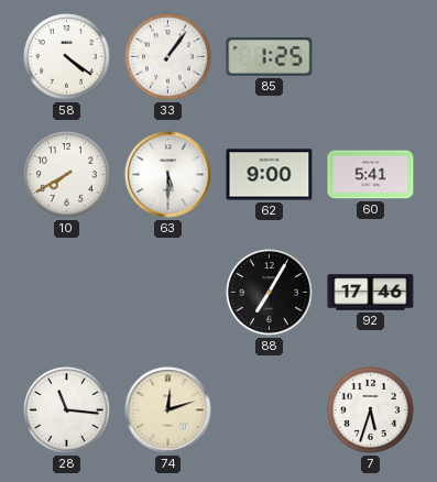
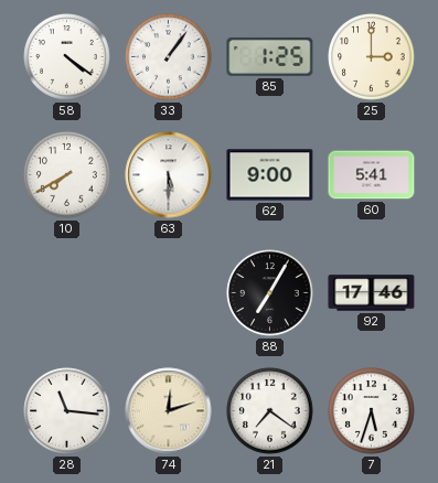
25: none -> 3:00 (372, 57)
21: none -> 7:21 (270, 411)
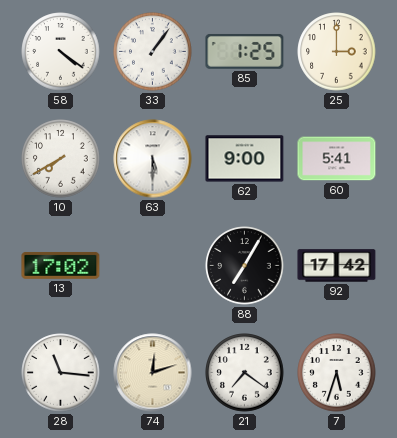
13: none -> 17:02 (61, 265)
92: 17:46 -> 17:42 (337, 266)
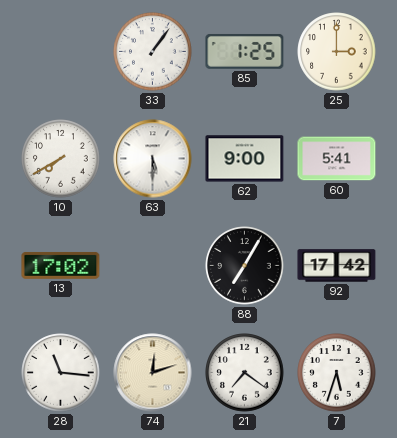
58: 4:21 -> none (61, 52)
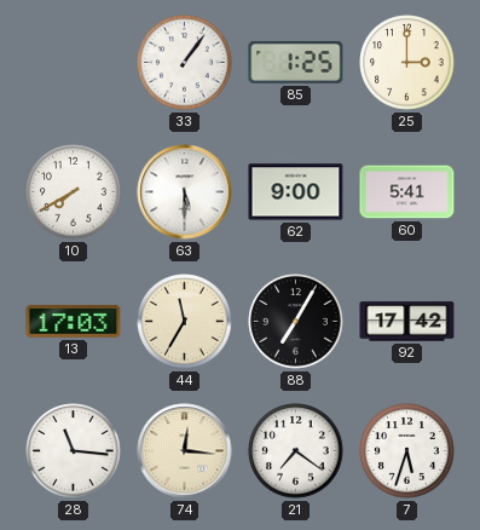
13: 17:02 -> 17:03 (74, 321)
44: none -> 11:35 (185, 322)
74: 12:12 -> 12:16 (185, 451)
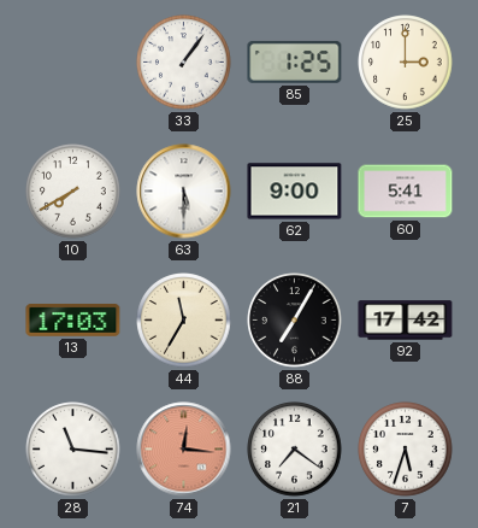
74 dial: cream -> salmon (184, 450)
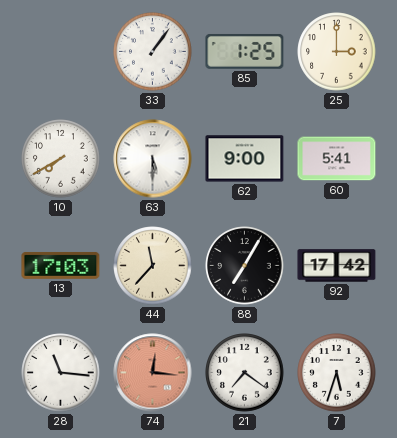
44: 11:35 -> 11:37 (153, 266)
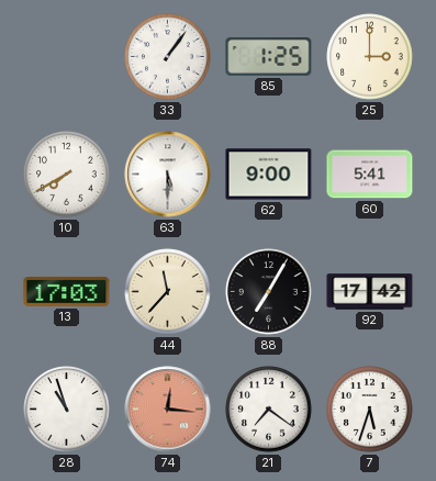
28: 11:16 -> 10:57 (67, 410)
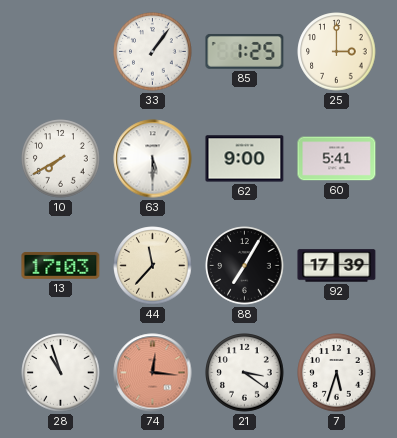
92: 17:42 -> 17:39 (337, 266)
21: 7:21 -> 3:21 (245, 373)
